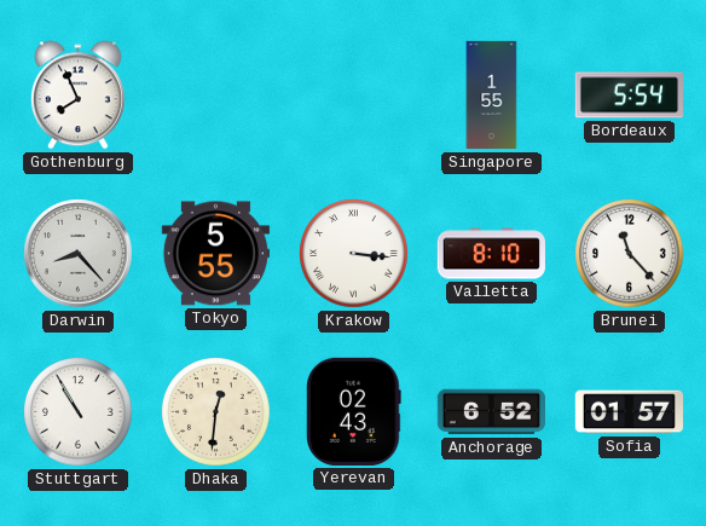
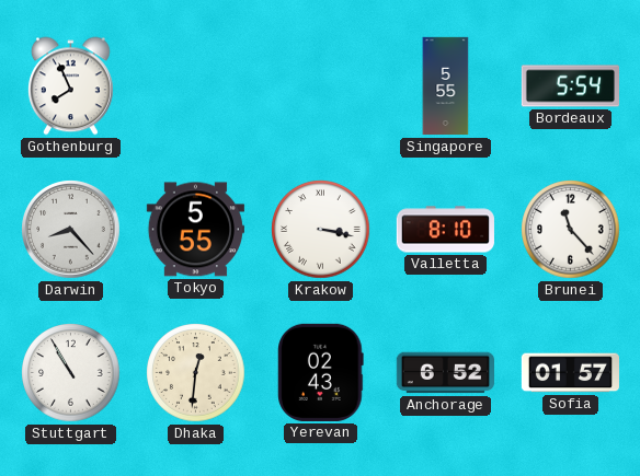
Singapore: 1:55 -> 5:55 (446, 86)
Krakow: 3:16 -> 3:17 (321, 230)
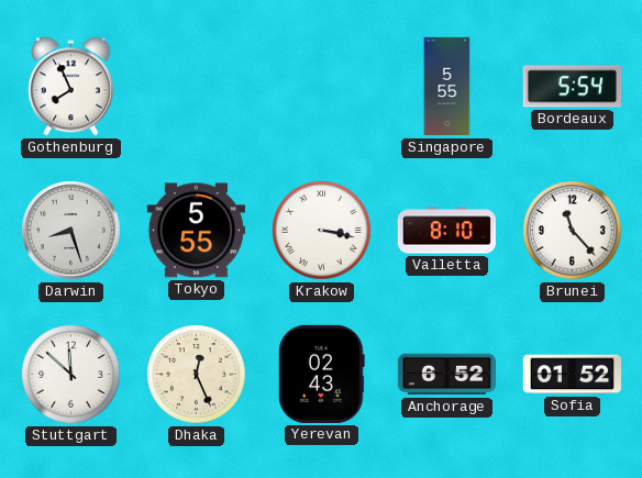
Darwin: 8:23 -> 8:27 (71, 231)
Stuttgart: 10:55 -> 11:52 (71, 375)
Dhaka: 12:31 -> 12:26 (197, 375)
Sofia: 01:57 -> 01:52 (572, 375)
